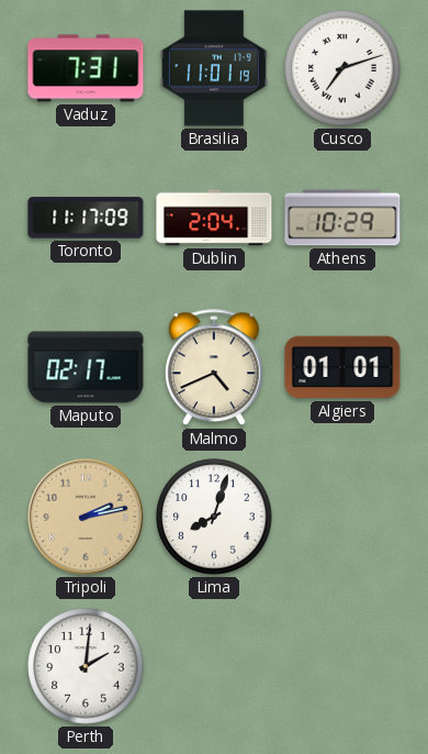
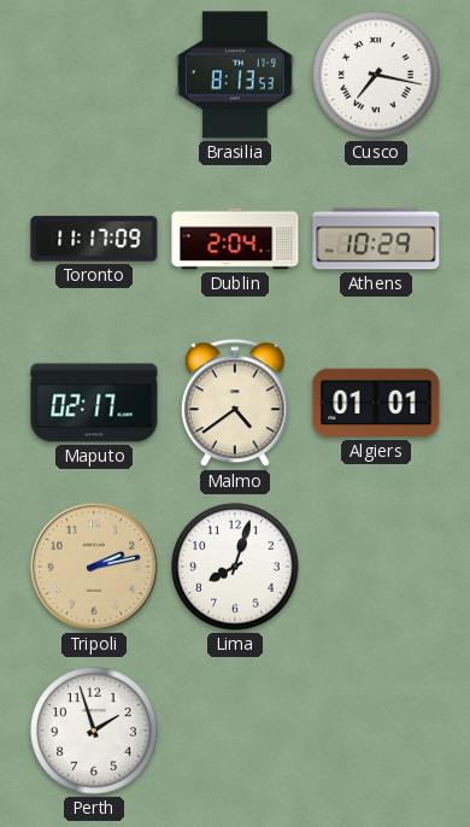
Vaduz: 7:31 -> none (86, 68)
Brasilia: 11:01 -> 8:13 (235, 75)
Cusco: 7:12 -> 7:17 (376, 75)
Malmo: 4:41 -> 4:39 (235, 404)
Perth: 2:01 -> 1:57 (94, 731)
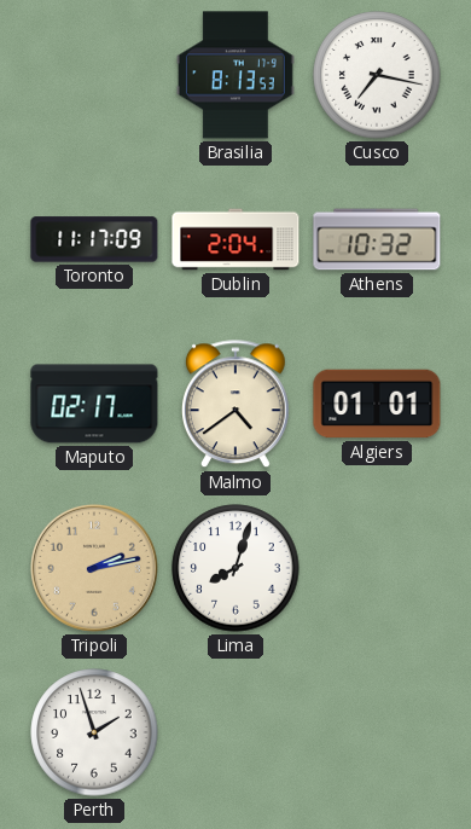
Athens: 10:29 -> 10:32 (377, 239)
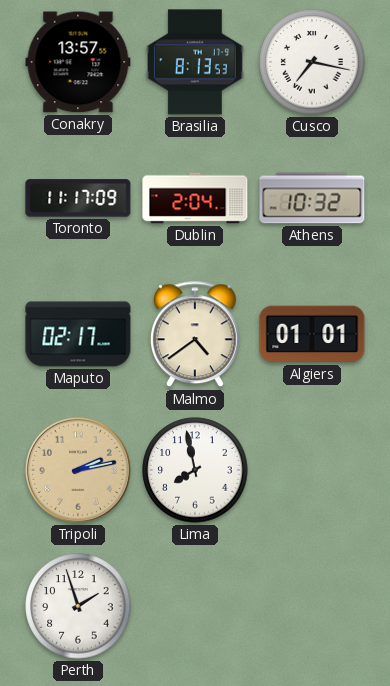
Conakry: none -> 13:57 (78, 62)
Lima: 8:03 -> 7:58 (195, 470)
